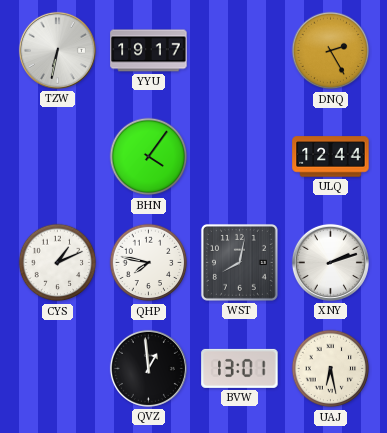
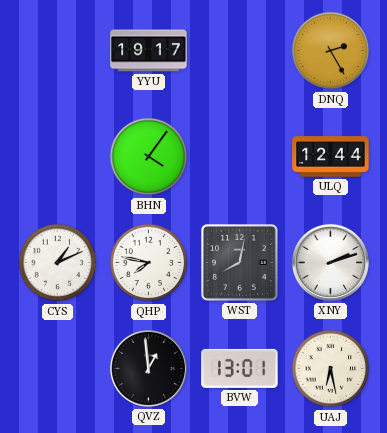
TZW: 6:32 -> none (57, 50)
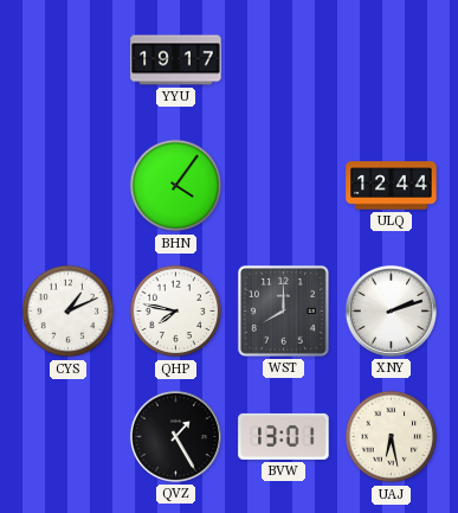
DNQ: 2:25 -> none (331, 51)
WST: 8:02 -> 8:00 (283, 310)
QVZ: 12:59 -> 1:25 (175, 436)
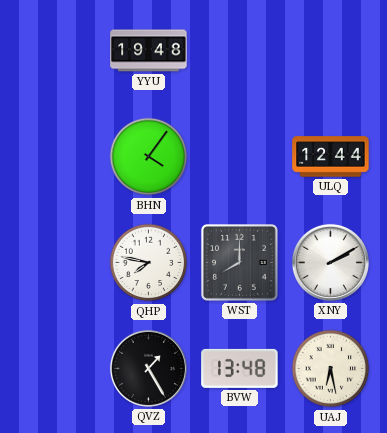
YYU: 19:17 -> 19:48 (149, 51)
CYS: 1:11 -> none (69, 312)
XNY: 2:12 -> 2:10 (330, 262)
BVW: 13:01 -> 13:48 (240, 368)
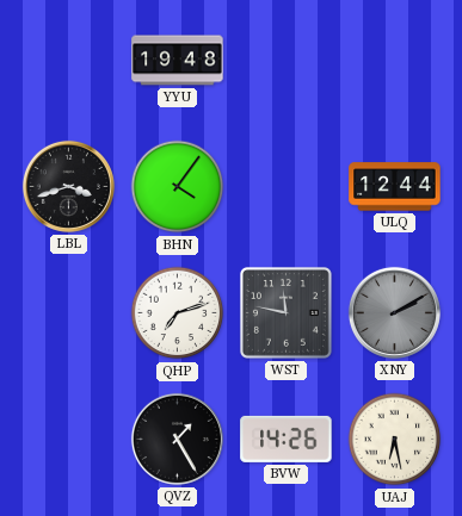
LBL: none -> 3:42 (68, 186)
QHP: 7:47 -> 7:12 (178, 313)
WST: 8:00 -> 11:47 (285, 312)
XNY dial: white -> grey (394, 312)
BVW: 13:48 -> 14:26 (287, 439)
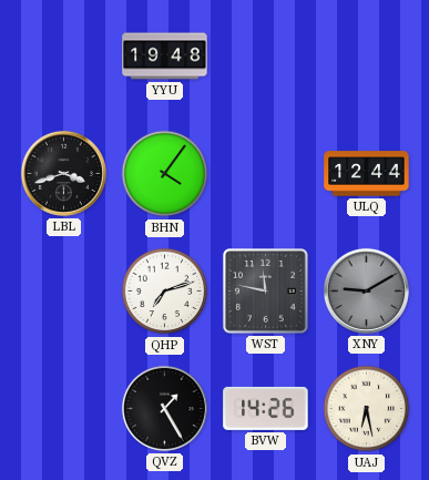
XNY: 2:10 -> 9:10 (366, 290)
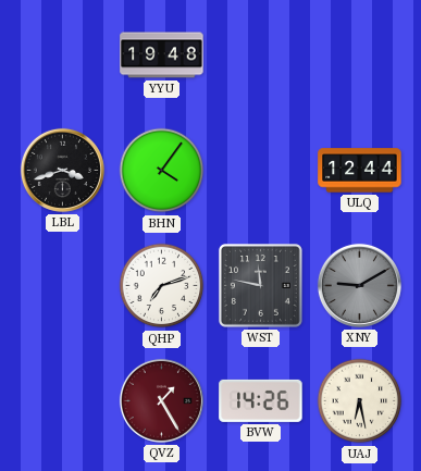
QVZ dial: black -> burgundy (161, 400)
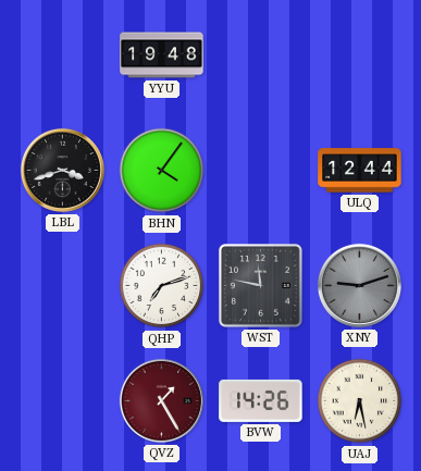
XNY: 9:10 -> 9:12 (359, 285)
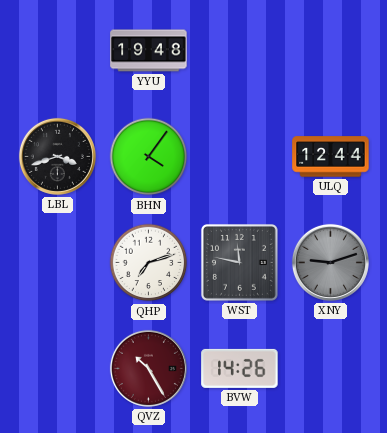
QVZ: 1:25 -> 10:25 (148, 368)
UAJ: 6:28 -> none (360, 401)
